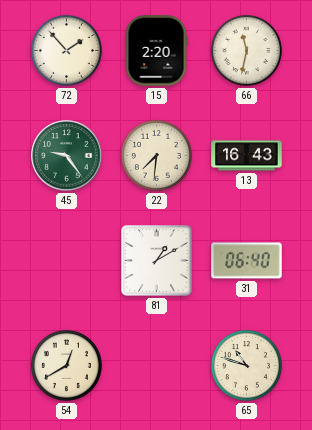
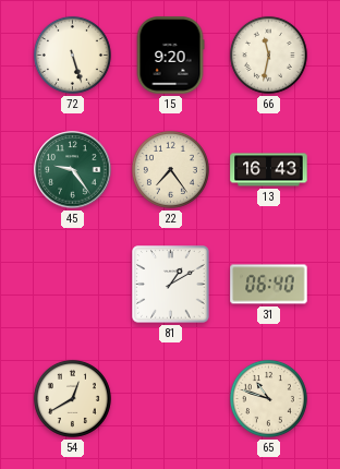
72: 1:53 -> 5:27 (72, 55)
15: 2:20 -> 9:20 (170, 56)
22: 7:31 -> 7:24 (170, 169)
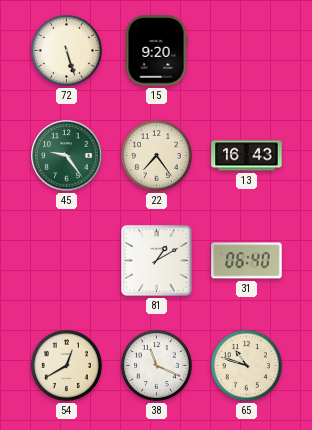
66: 11:32 -> none (268, 55)
38: none -> 11:19 (156, 365)
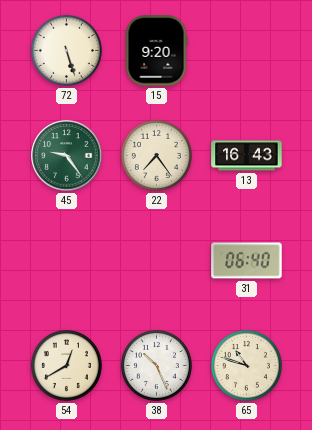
81: 1:10 -> none (157, 261)
38: 11:19 -> 10:26 (156, 365)
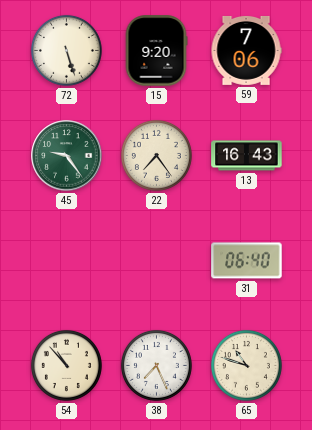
59: none -> 7:06 (246, 50)
54: 12:40 -> 10:53 (66, 365)
38: 10:26 -> 7:26 (156, 365)
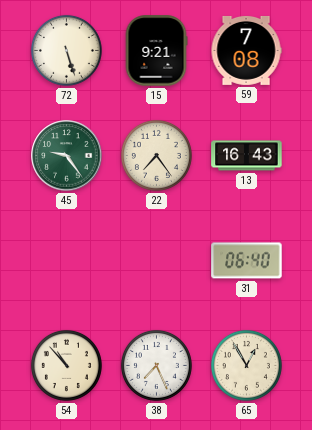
15: 9:20 -> 9:21 (156, 51)
59: 7:06 -> 7:08 (246, 50)
65: 10:48 -> 12:55 (246, 365)
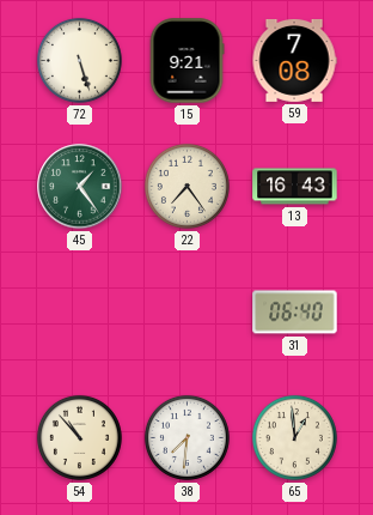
45: 9:24 -> 1:24 (80, 187)
38: 7:26 -> 7:31 (186, 437)
65: 12:55 -> 12:59 (294, 437)
